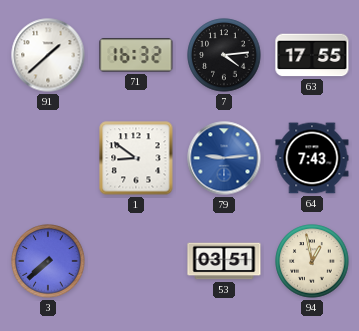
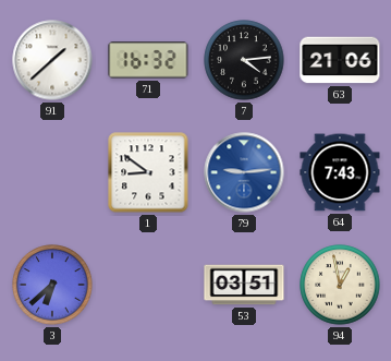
63: 17:55 -> 21:06 (340, 60)
3: 7:38 -> 6:38 (52, 285)
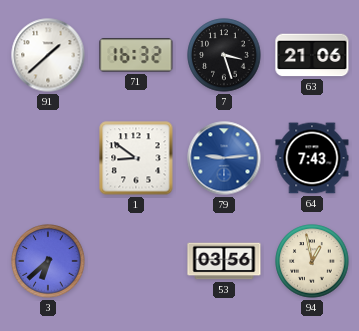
7: 4:14 -> 3:27 (224, 55)
53: 03:51 -> 03:56 (224, 261)
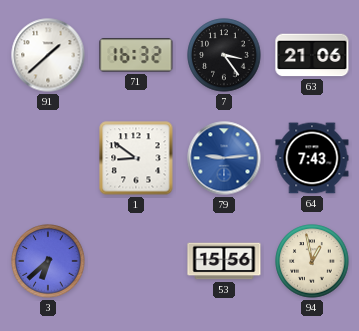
7: 3:27 -> 3:24 (224, 55)
53: 03:56 -> 15:56 (224, 261)
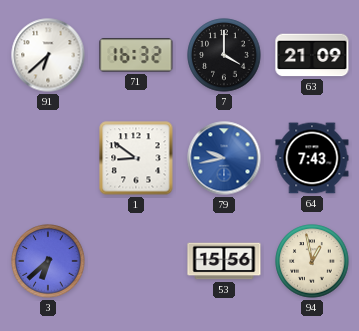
91: 1:38 -> 6:38 (48, 55)
7: 3:24 -> 4:00 (224, 55)
63: 21:06 -> 21:09 (312, 55)
79: 9:14 -> 9:43 (224, 158)
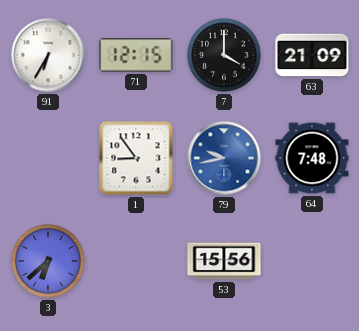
91: 6:38 -> 6:35 (48, 55)
71: 16:32 -> 12:15 (136, 55)
1: 8:51 -> 8:54 (136, 158)
64: 7:43 -> 7:48 (312, 158)
94: 12:58 -> none (312, 261)
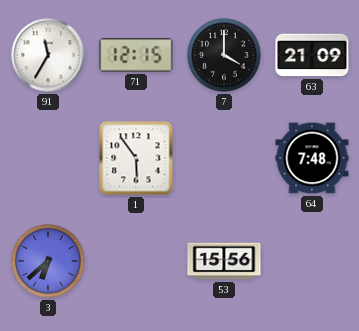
91: 6:35 -> 11:35 (48, 55)
1: 8:54 -> 5:54 (136, 158)
79: 9:43 -> none (224, 158)
